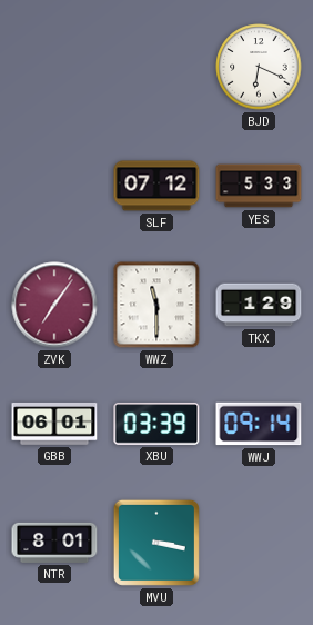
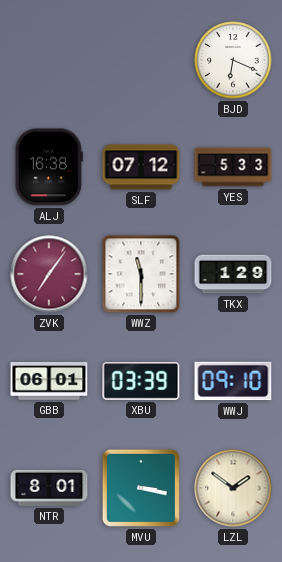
ALJ: none -> 16:38 (49, 167)
WWJ: 09:14 -> 09:10 (233, 381)
LZL: none -> 1:51 (233, 488)
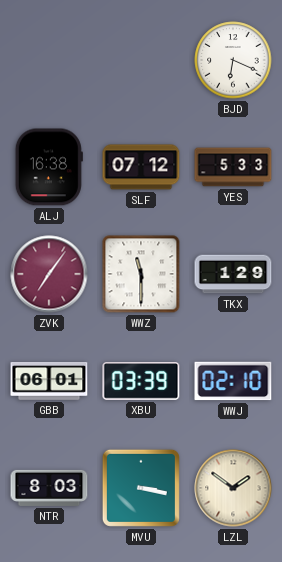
WWJ: 09:10 -> 02:10 (233, 381)
NTR: 8:01 -> 8:03 (49, 488)
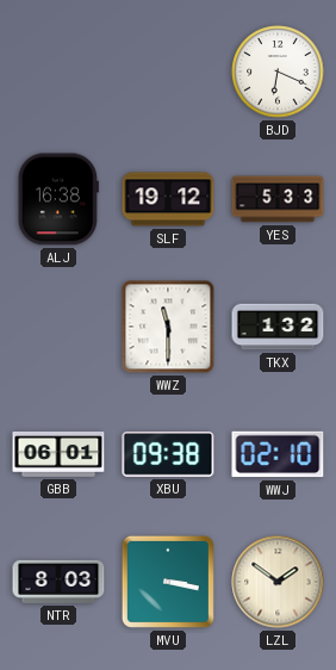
SLF: 07:12 -> 19:12 (168, 199)
ZVK: 7:06 -> none (49, 274)
TKX: 1:29 -> 1:32 (278, 327)
XBU: 03:39 -> 09:38 (168, 455)
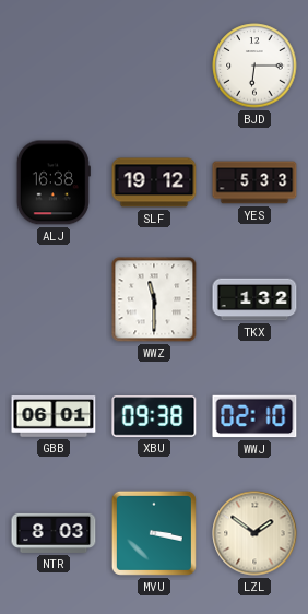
BJD: 6:19 -> 6:15 (254, 66)
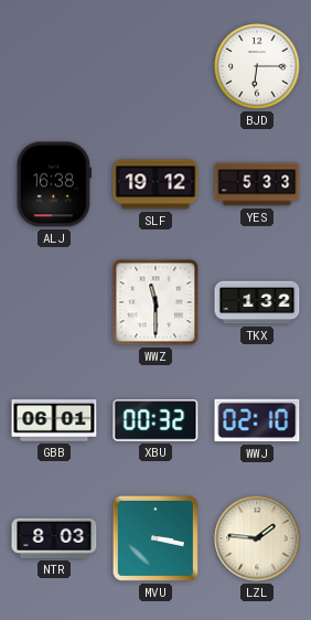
XBU: 09:38 -> 00:32 (155, 421)
LZL: 1:51 -> 1:46 (257, 538)
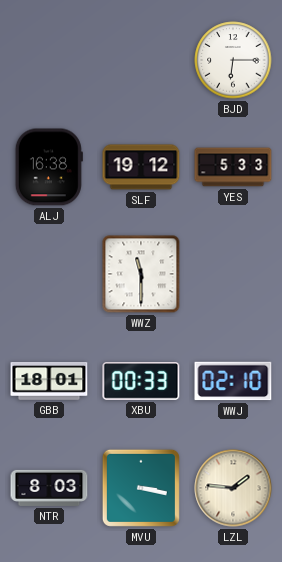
TKX: 1:32 -> none (257, 302)
GBB: 06:01 -> 18:01 (49, 381)
XBU: 00:32 -> 00:33 (141, 382)
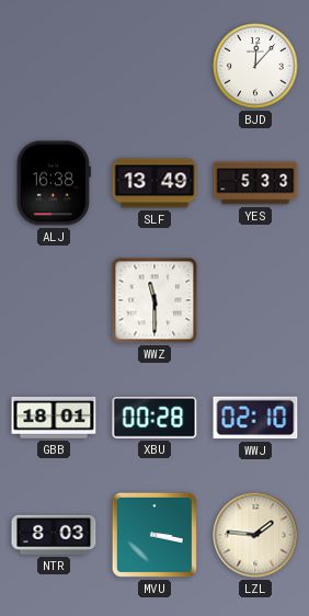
BJD: 6:15 -> 12:07 (255, 66)
SLF: 19:12 -> 13:49 (154, 183)
XBU: 00:33 -> 00:28 (154, 419)
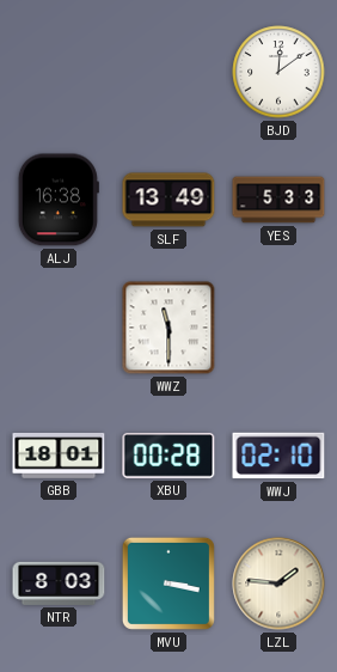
BJD: 12:07 -> 12:09 (278, 72)
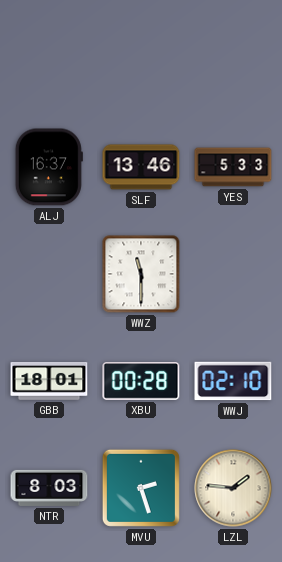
BJD: 12:09 -> none (278, 72)
ALJ: 16:38 -> 16:37 (49, 167)
SLF: 13:49 -> 13:46 (141, 167)
MVU: 3:17 -> 2:27 (141, 488)
